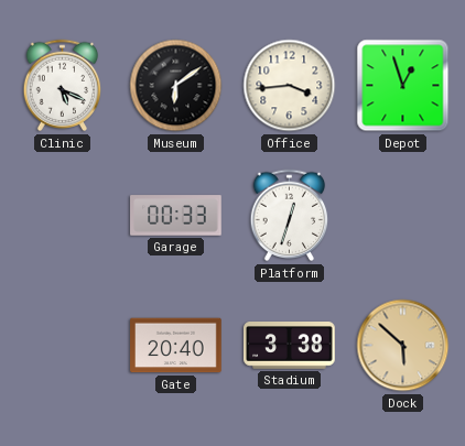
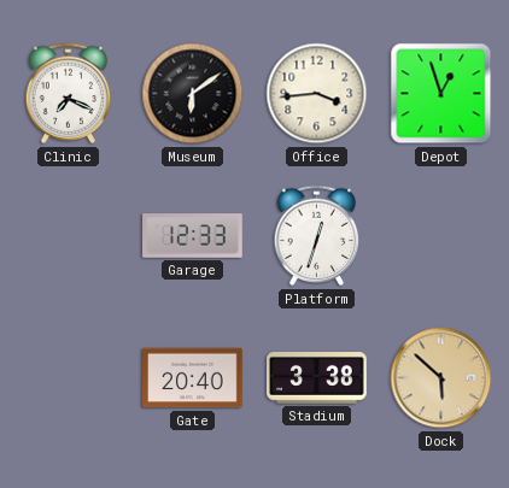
Clinic: 5:19 -> 7:19 (69, 94)
Garage: 00:33 -> 12:33 (193, 236)
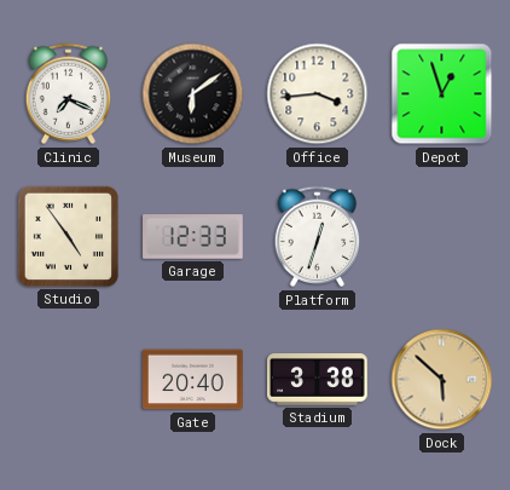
Studio: none -> 4:54 (68, 236)
